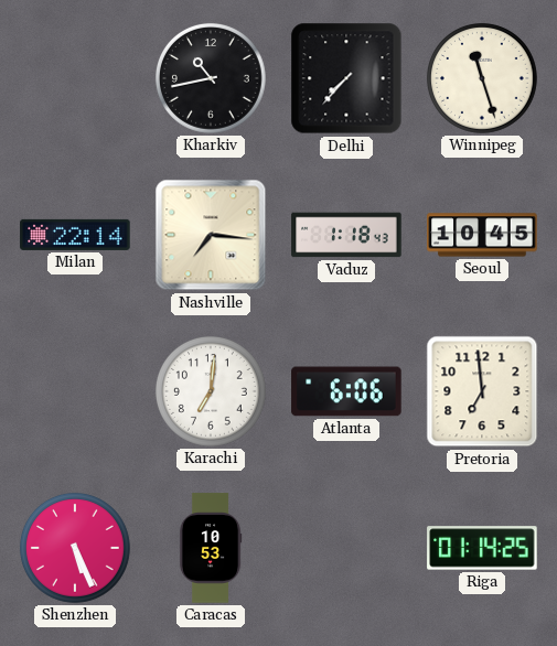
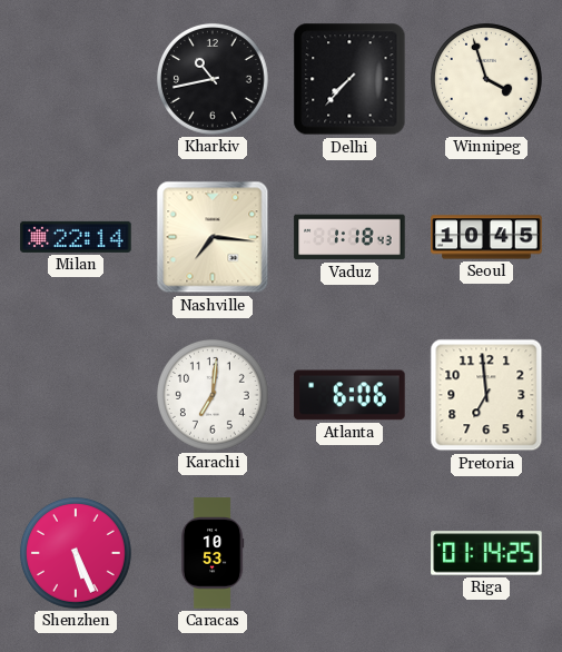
Winnipeg: 11:27 -> 3:57 (486, 79)
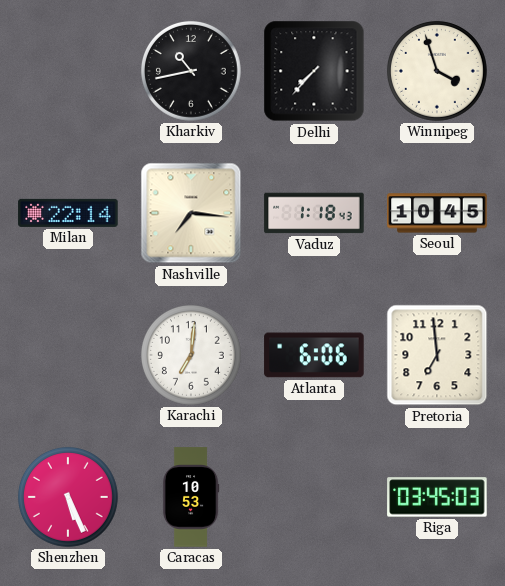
Riga: 01:14 -> 03:45 (437, 497)
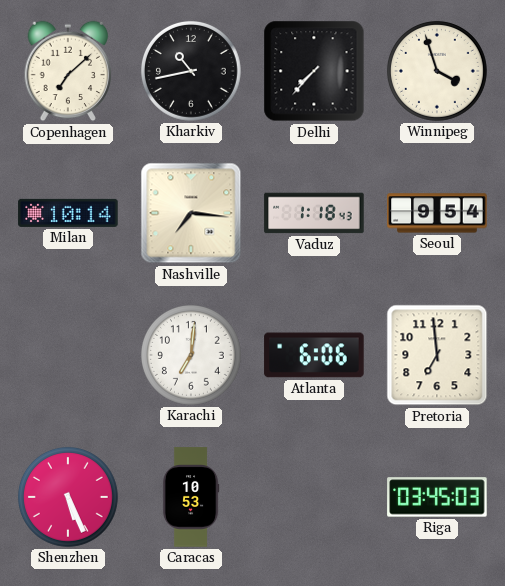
Copenhagen: none -> 7:08 (68, 71)
Milan: 22:14 -> 10:14 (68, 213)
Seoul: 10:45 -> 9:54 (437, 213)
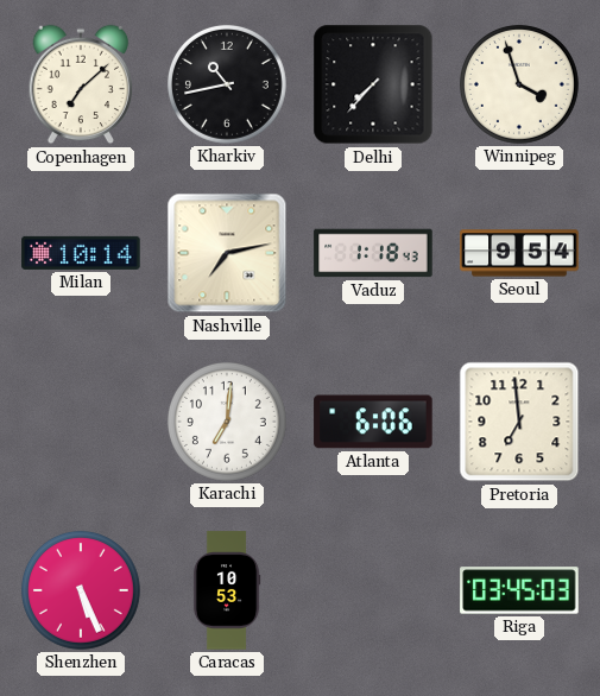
Nashville: 7:16 -> 7:13 (227, 253)
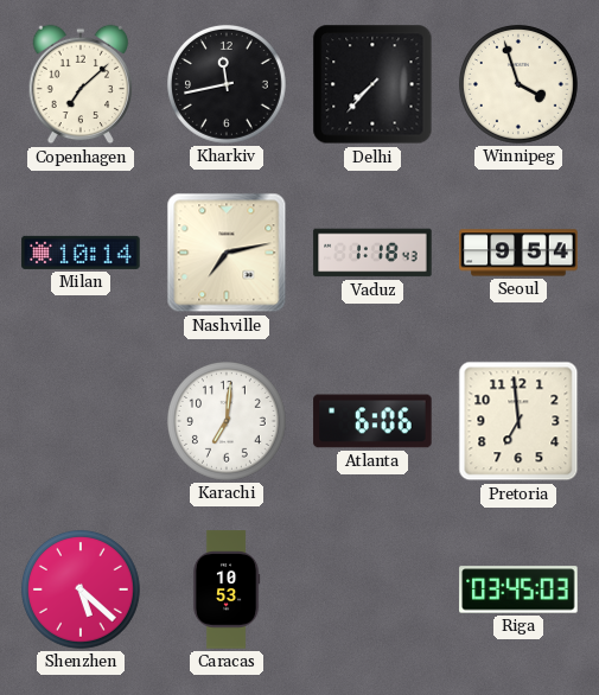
Kharkiv: 10:43 -> 11:43 (227, 84)
Shenzhen: 5:26 -> 5:22 (81, 589)
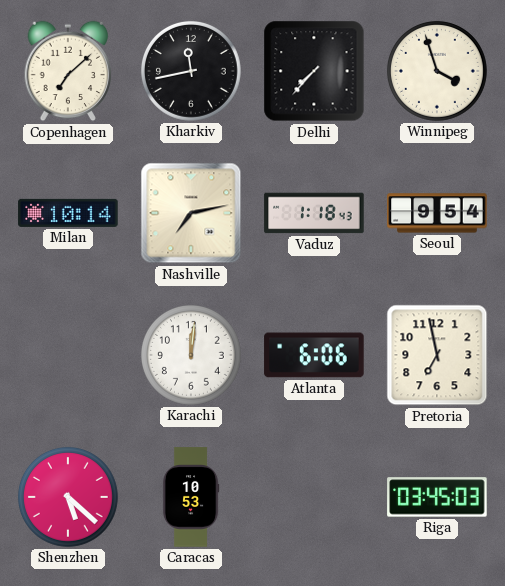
Karachi: 7:01 -> 12:01 (191, 355)
Pretoria: 6:59 -> 6:58 (437, 355)
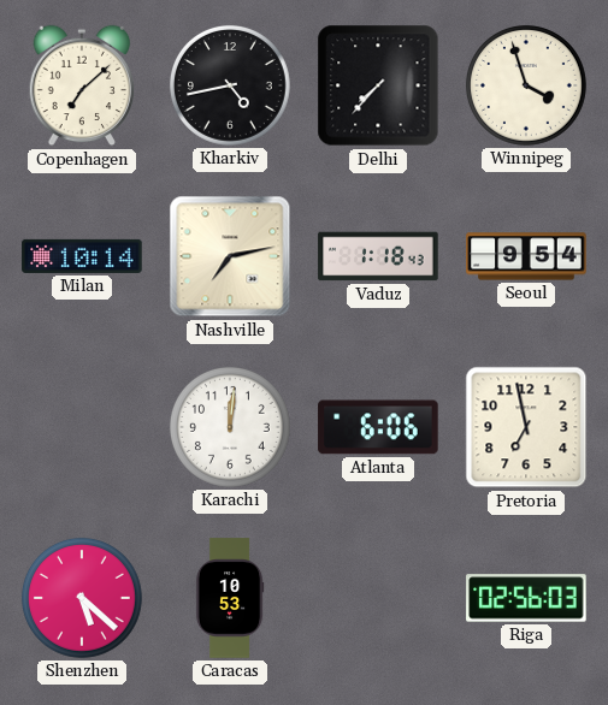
Kharkiv: 11:43 -> 4:43 (230, 85)
Riga: 03:45 -> 02:56 (526, 598)
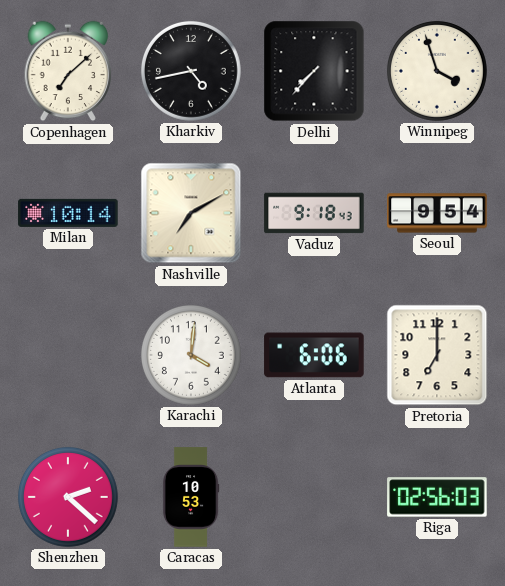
Nashville: 7:13 -> 7:10 (191, 213)
Vaduz: 1:18 -> 9:18 (314, 213)
Karachi: 12:01 -> 4:01 (191, 355)
Pretoria: 6:58 -> 7:00 (437, 355)
Shenzhen: 5:22 -> 2:22 (68, 497)
